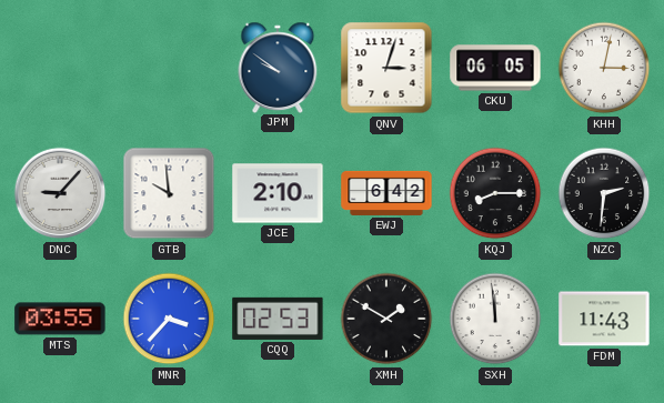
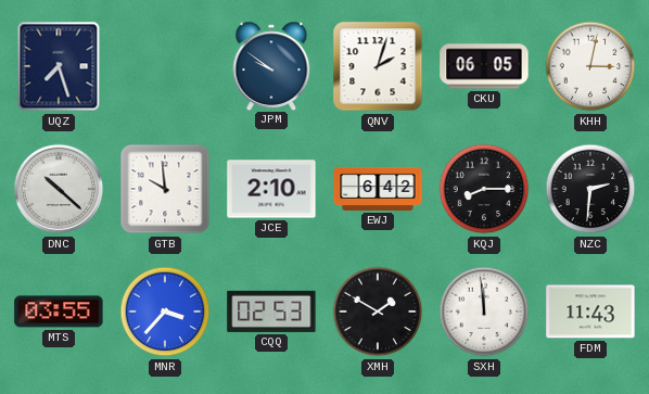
UQZ: none -> 7:27 (59, 66)
QNV: 3:03 -> 2:03 (378, 66)
DNC: 9:07 -> 10:22 (59, 189)
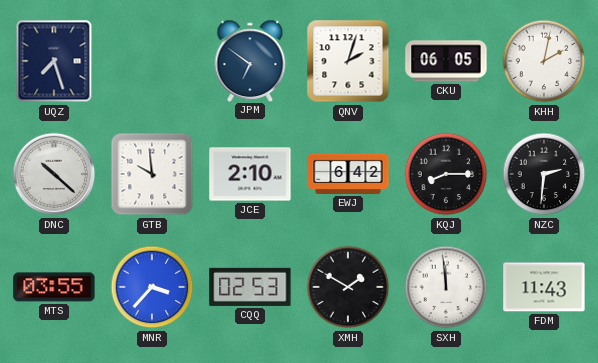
JPM: 9:51 -> 6:51 (250, 60)
KHH: 3:02 -> 2:02 (544, 61)
